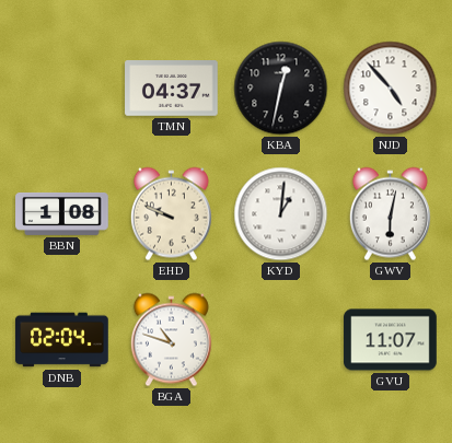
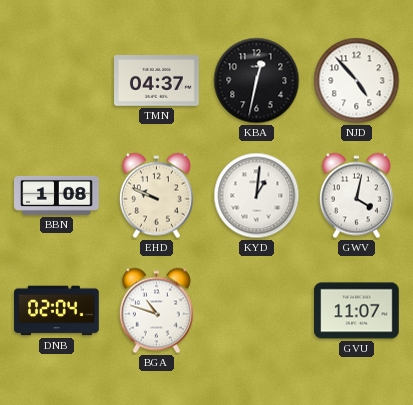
GWV: 6:02 -> 4:02 (356, 196)
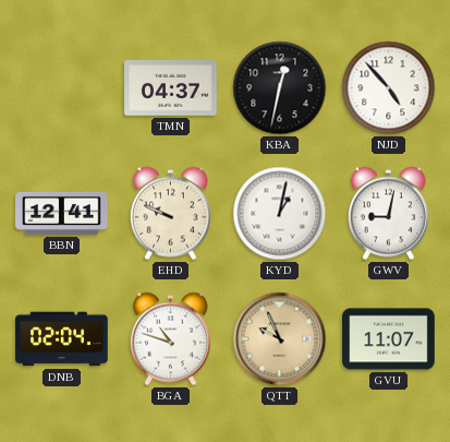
BBN: 1:08 -> 12:41 (62, 213)
KYD: 1:01 -> 1:02 (280, 214)
GWV: 4:02 -> 9:02 (388, 214)
QTT: none -> 9:56 (280, 339)
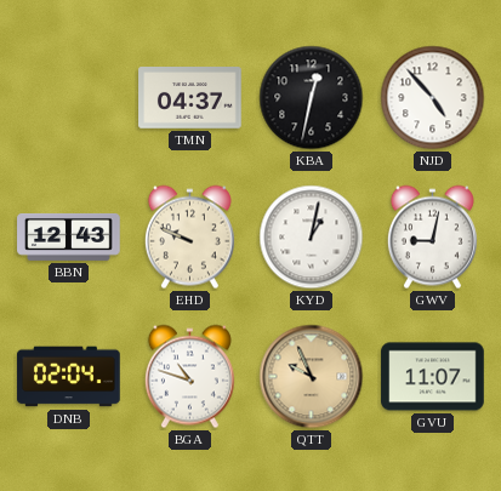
BBN: 12:41 -> 12:43 (69, 236)
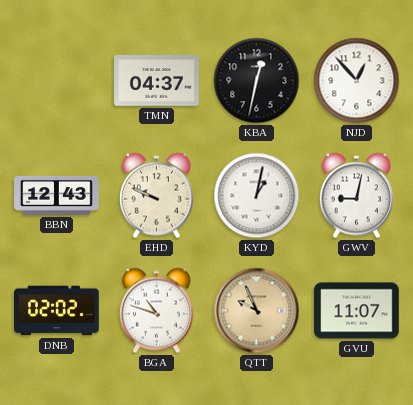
NJD: 4:53 -> 12:53 (357, 81)
DNB: 02:04 -> 02:02 (57, 311)
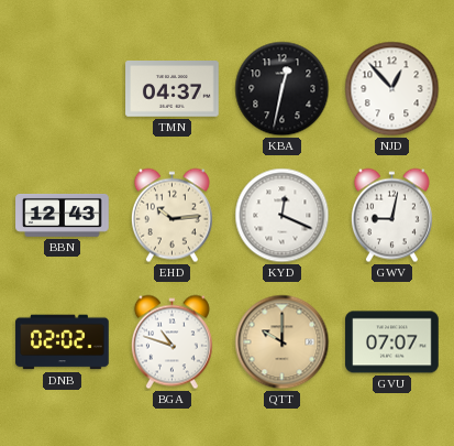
EHD: 9:49 -> 10:14 (171, 216)
KYD: 1:02 -> 12:19 (283, 216)
QTT: 9:56 -> 10:00 (283, 342)
GVU: 11:07 -> 07:07 (392, 342)
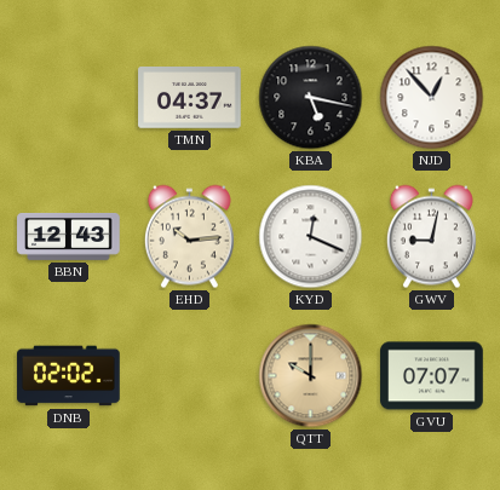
KBA: 12:32 -> 5:17 (311, 98)
BGA: 10:48 -> none (171, 342)
